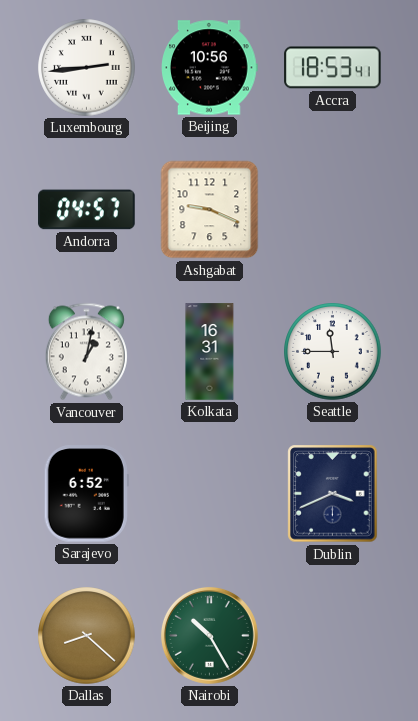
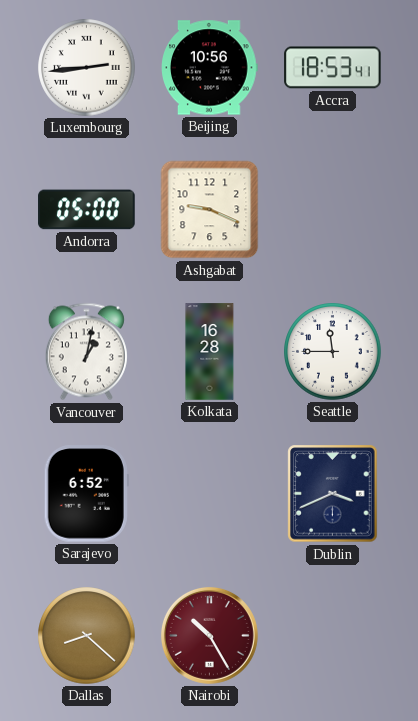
Andorra: 04:57 -> 05:00 (87, 210)
Kolkata: 16:31 -> 16:28 (210, 352)
Nairobi dial: green -> burgundy (209, 635)
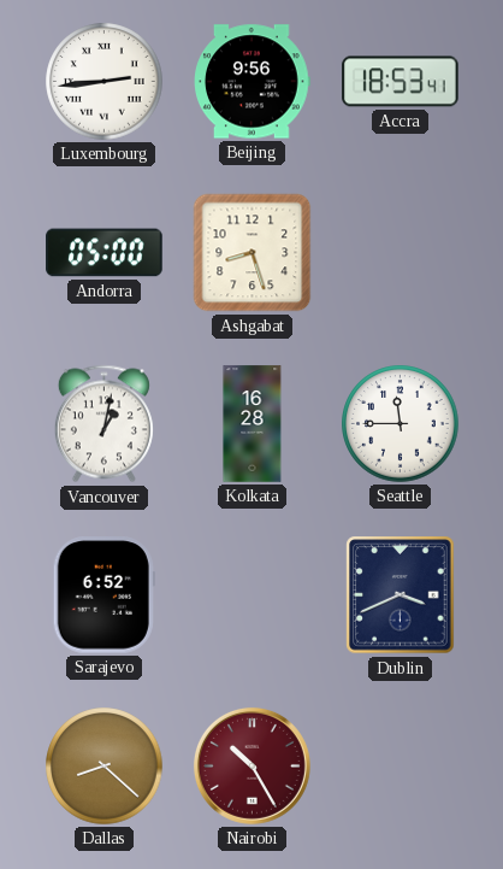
Beijing: 10:56 -> 9:56 (253, 82)
Ashgabat: 9:19 -> 8:27 (253, 253)
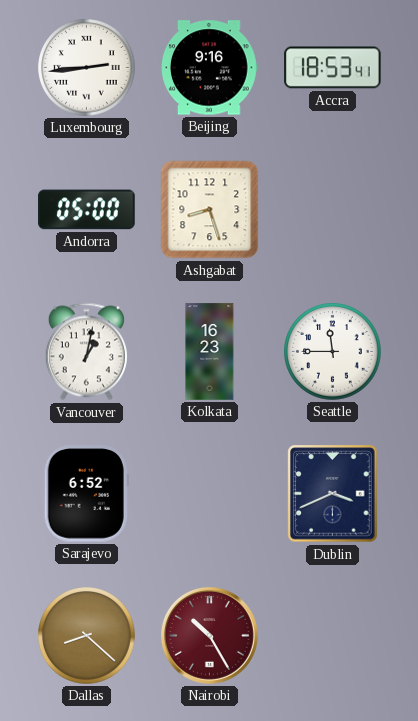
Beijing: 9:56 -> 9:16 (210, 68)
Kolkata: 16:28 -> 16:23 (210, 352)
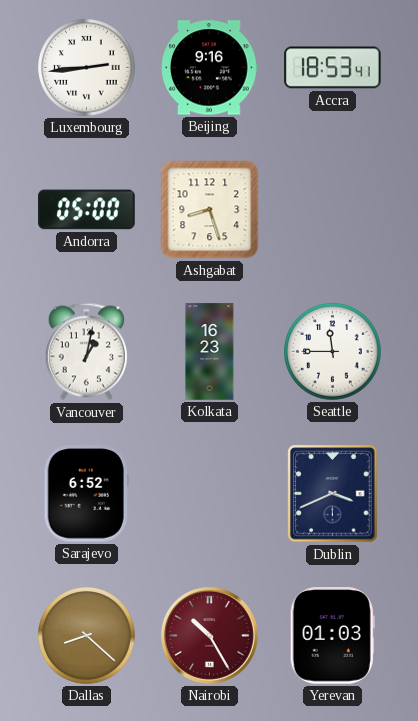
Yerevan: none -> 01:03 (332, 636)
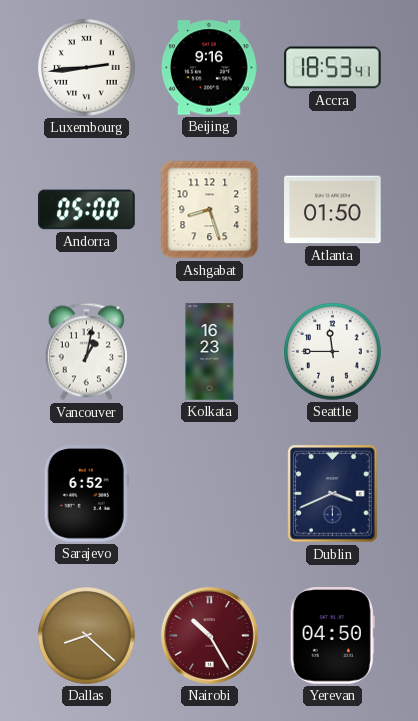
Atlanta: none -> 01:50 (333, 210)
Yerevan: 01:03 -> 04:50 (332, 636)
